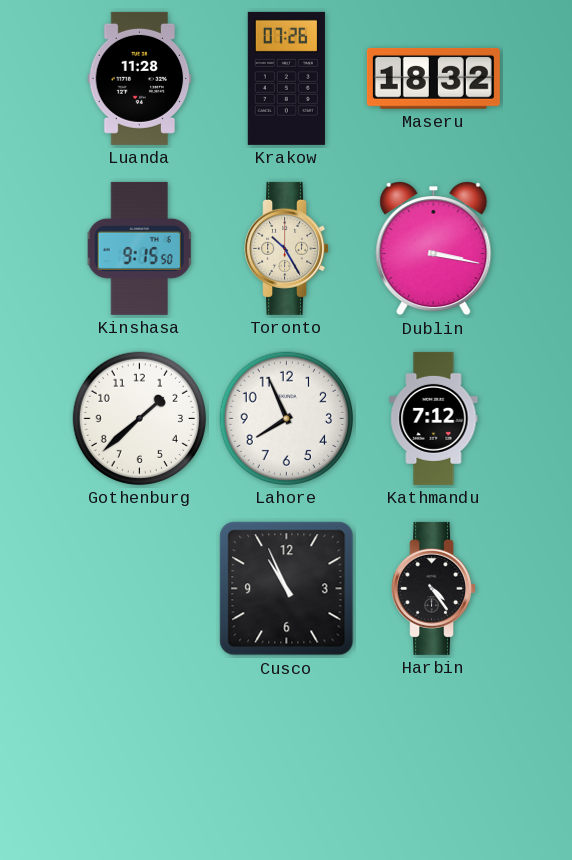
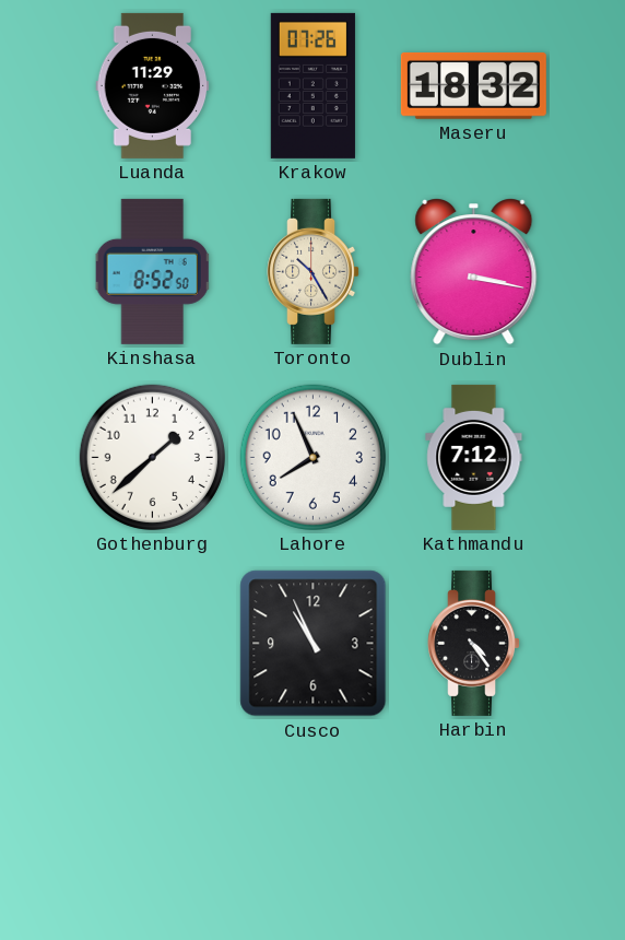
Luanda: 11:28 -> 11:29 (153, 85)
Kinshasa: 9:15 -> 8:52 (152, 271)
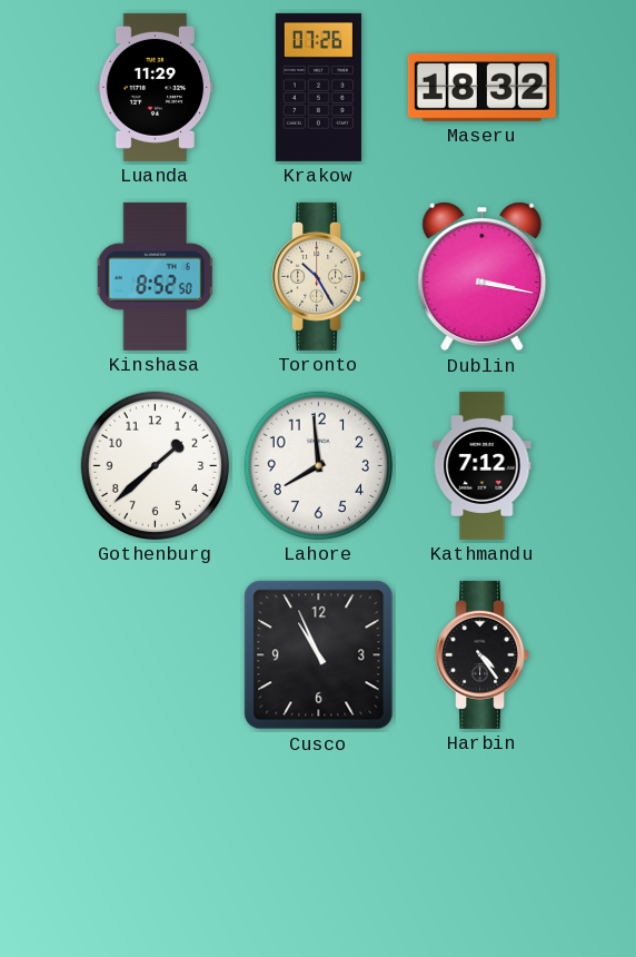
Lahore: 7:56 -> 7:59 (318, 465)
